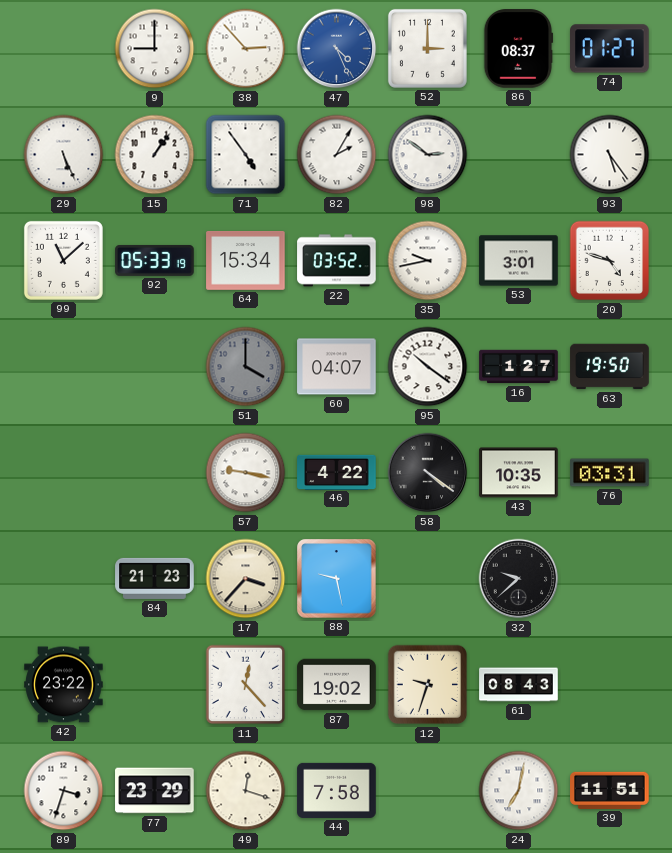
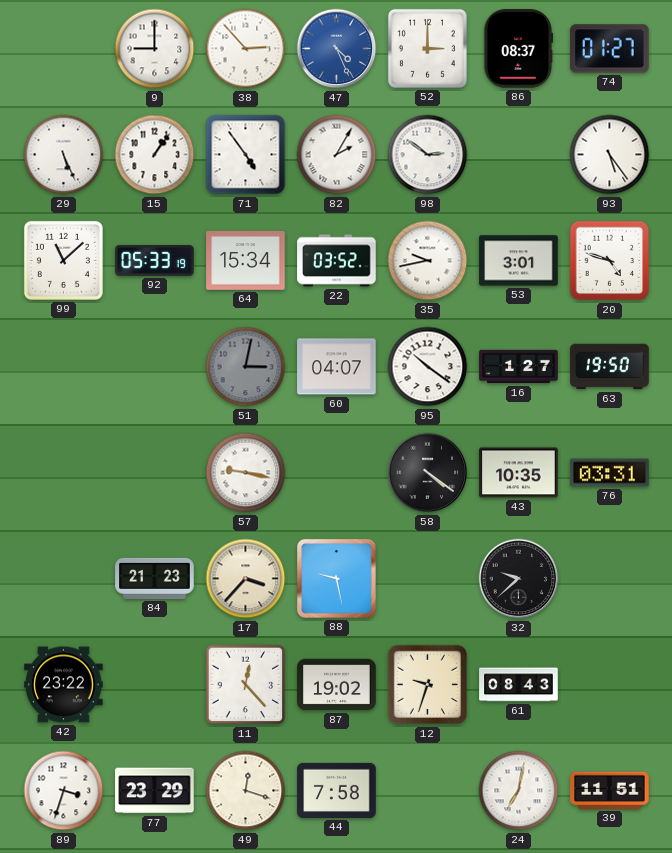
51: 4:00 -> 3:02 (246, 367)
46: 4:22 -> none (337, 472)
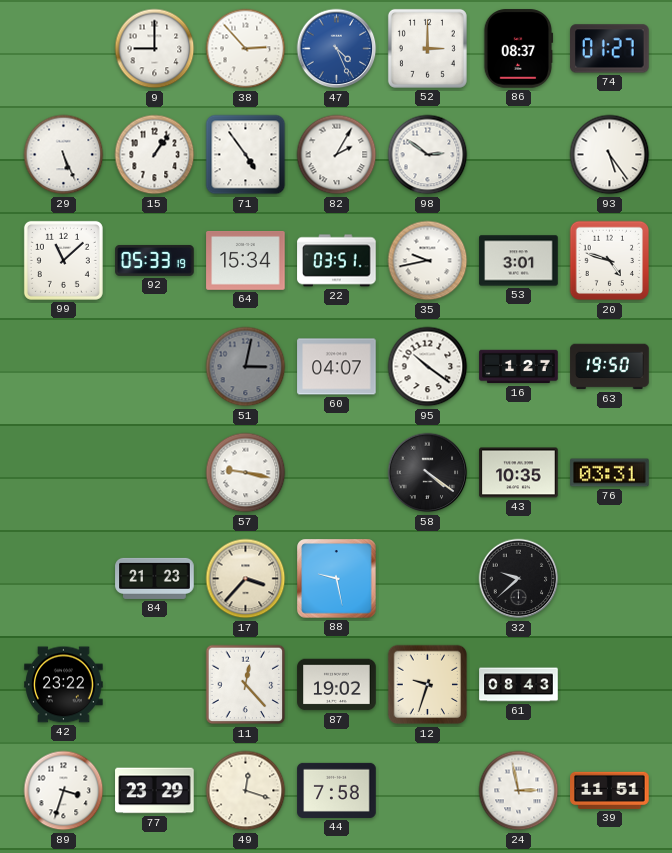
22: 03:52 -> 03:51 (337, 261)
24: 7:02 -> 2:58 (519, 791)
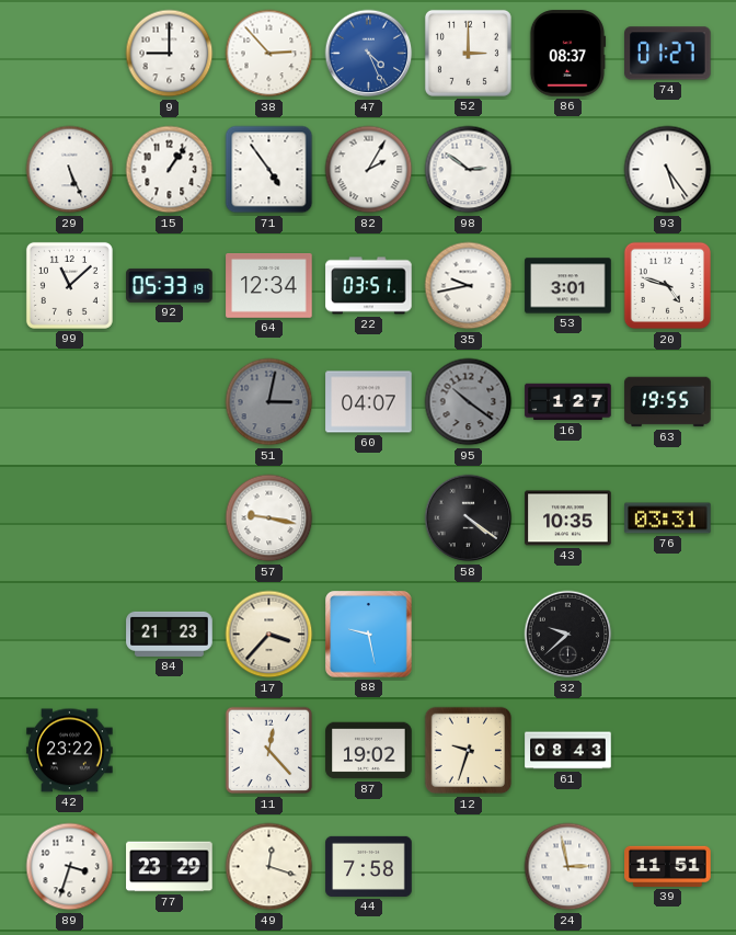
64: 15:34 -> 12:34 (269, 286)
95 dial: white -> grey (469, 402)
63: 19:50 -> 19:55 (668, 402)
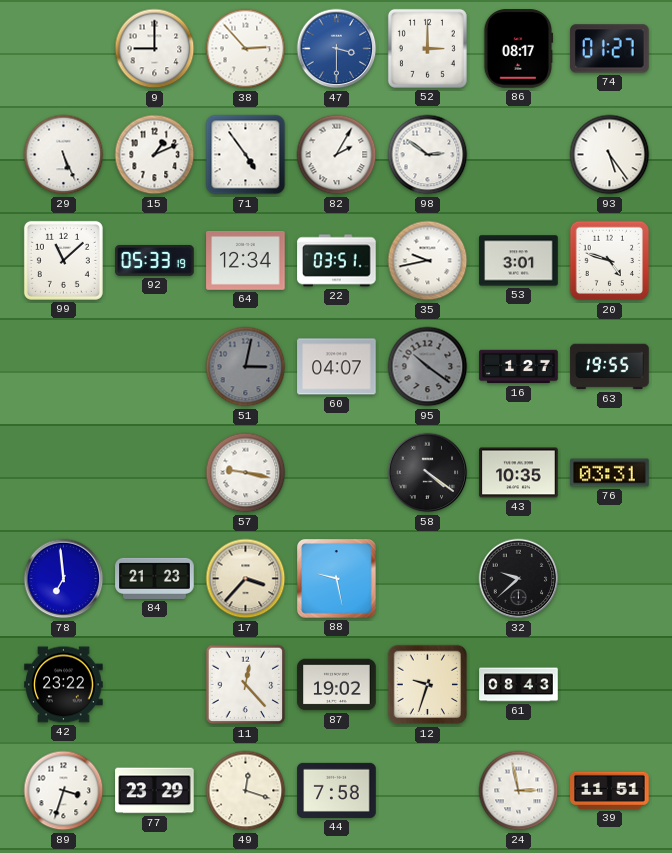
47: 4:26 -> 3:30 (337, 49)
86: 08:37 -> 08:17 (518, 49)
15: 1:06 -> 1:11 (155, 155)
78: none -> 6:59 (64, 579)
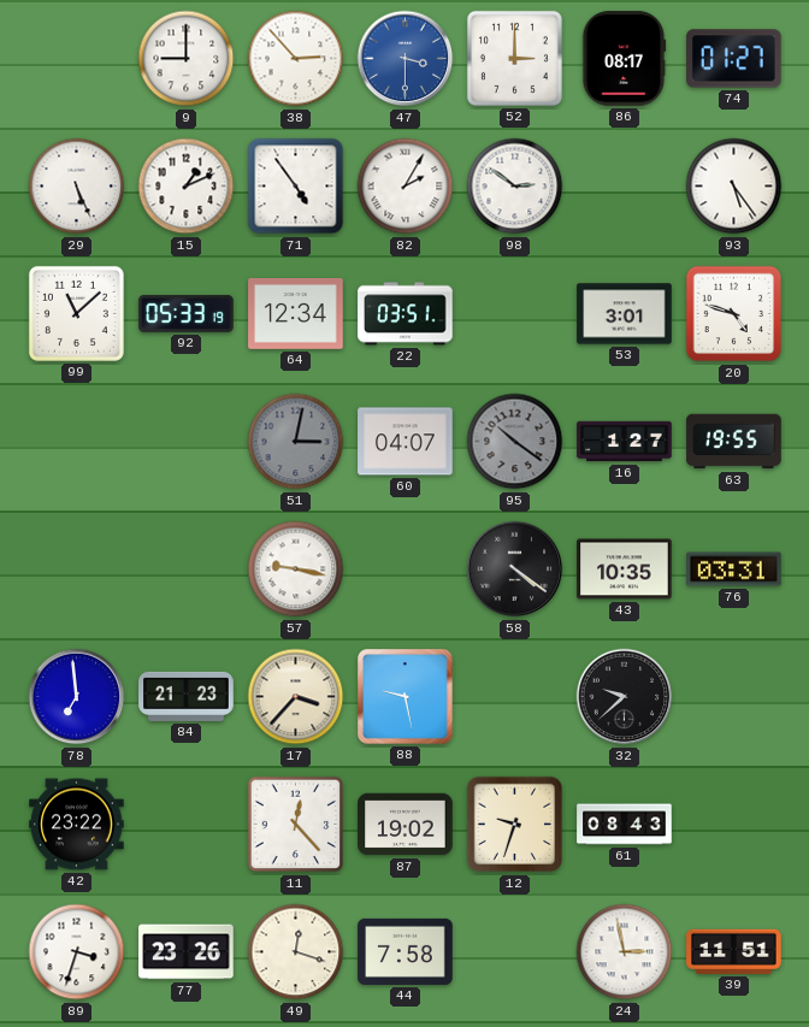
35: 9:43 -> none (428, 261)
77: 23:29 -> 23:26 (187, 952)
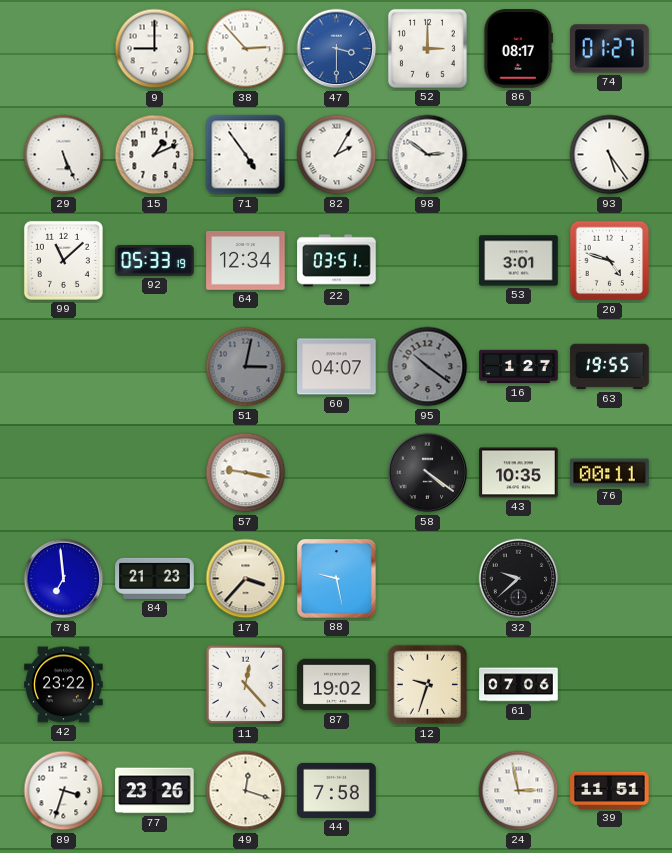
76: 03:31 -> 00:11 (610, 473)
61: 08:43 -> 07:06 (519, 685)
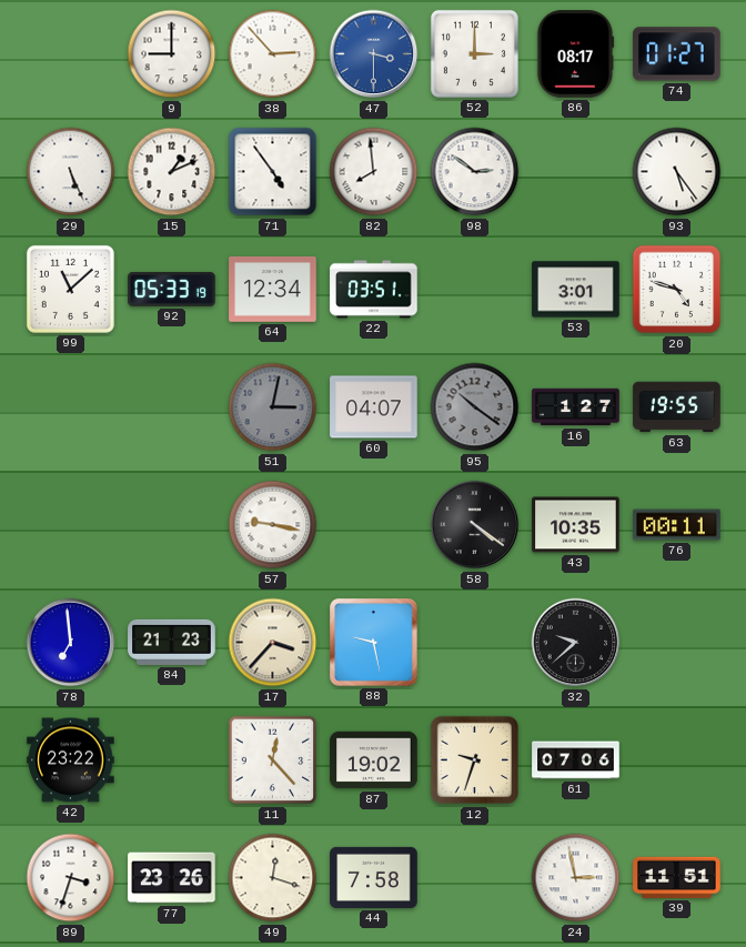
82: 2:05 -> 7:59 (374, 172)
